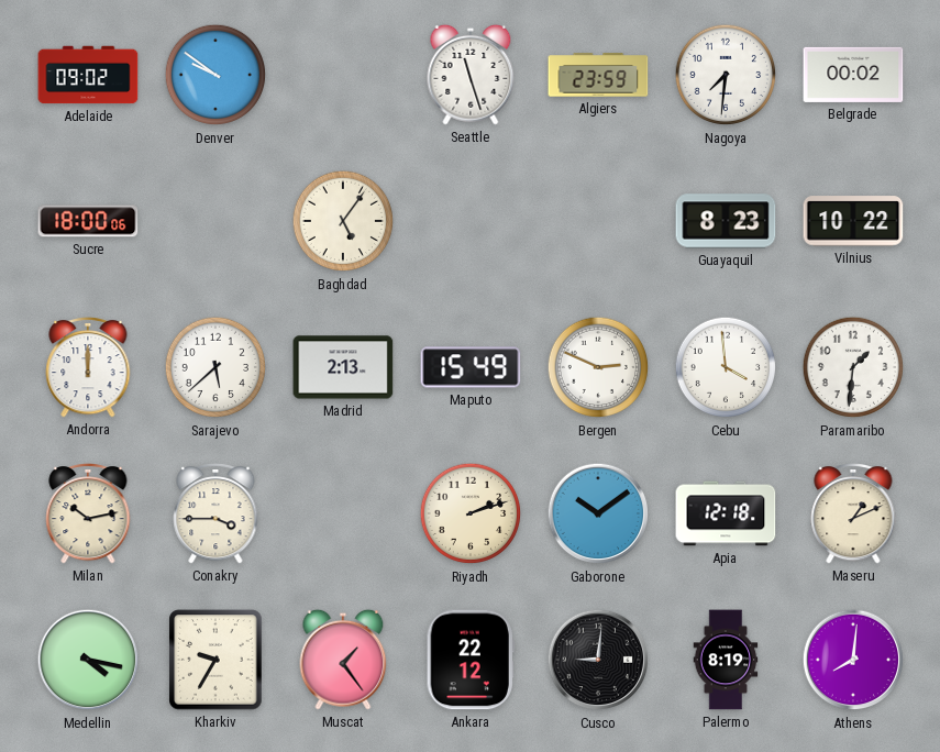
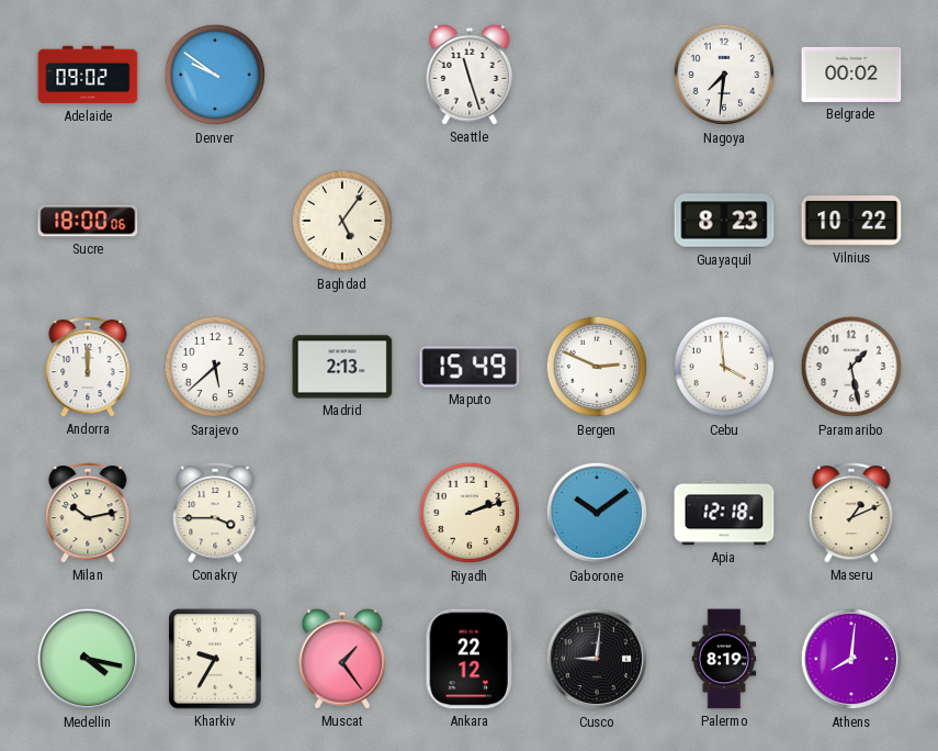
Algiers: 23:59 -> none (598, 75)
Paramaribo: 1:31 -> 1:28 (851, 367)
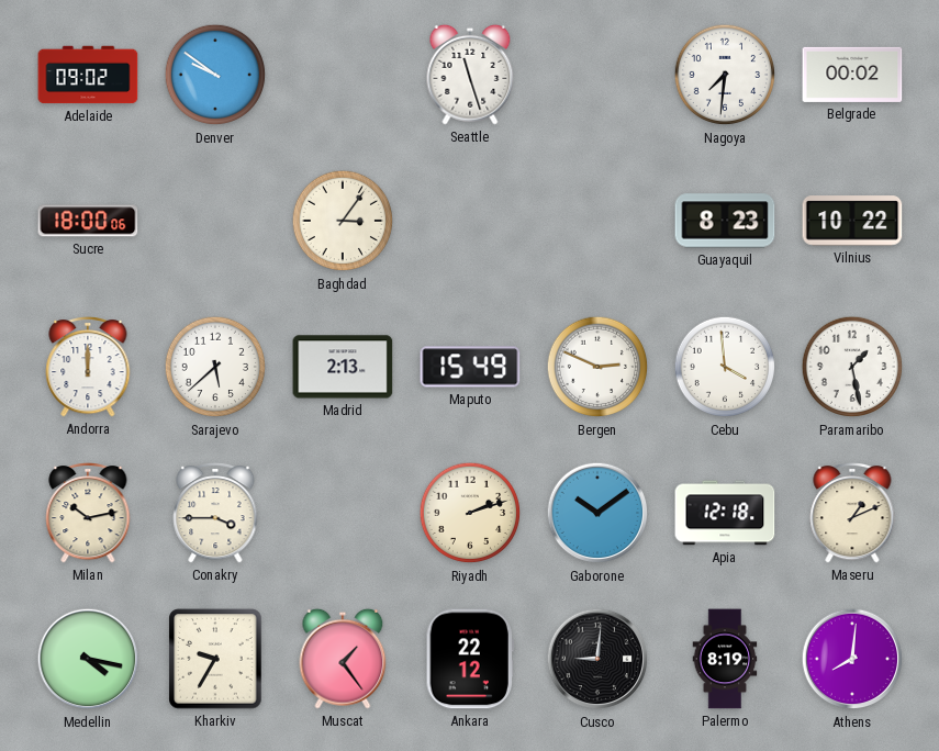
Baghdad: 5:06 -> 3:06 (343, 221)
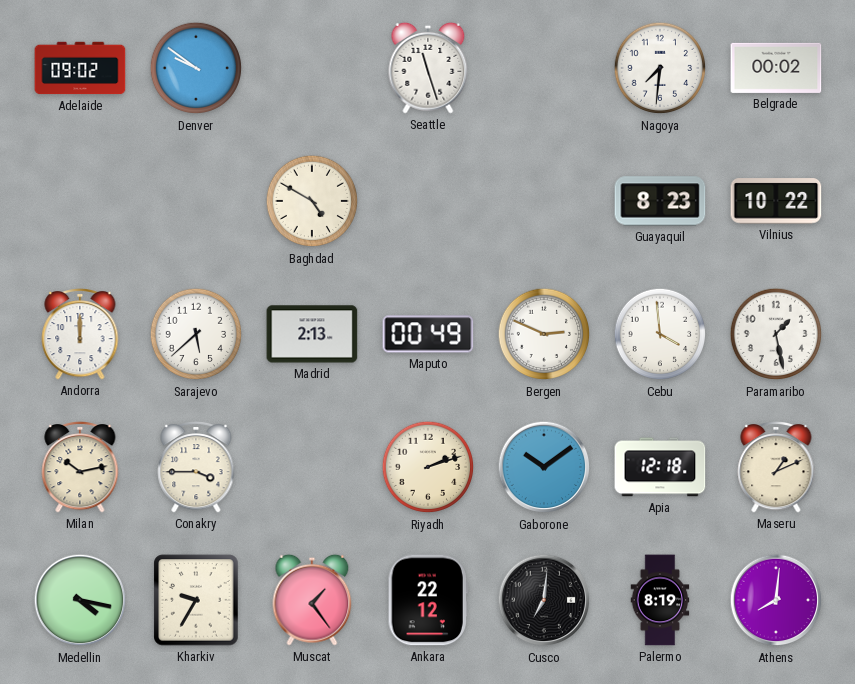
Sucre: 18:00 -> none (88, 221)
Baghdad: 3:06 -> 4:50 (312, 201)
Maputo: 15:49 -> 00:49 (428, 334)
Cusco: 9:01 -> 7:01 (544, 600)
